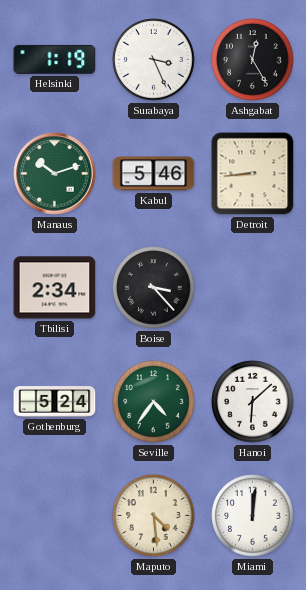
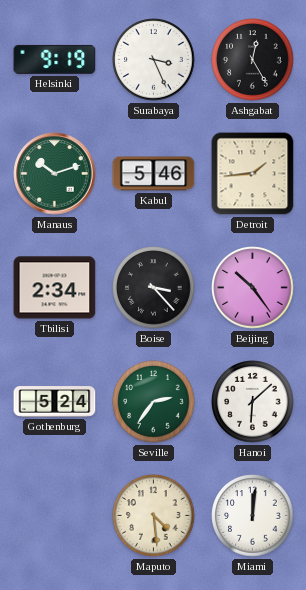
Helsinki: 1:19 -> 9:19 (55, 59)
Detroit: 8:44 -> 1:44 (253, 174)
Beijing: none -> 10:24 (253, 288)
Seville: 4:36 -> 2:36 (154, 402)
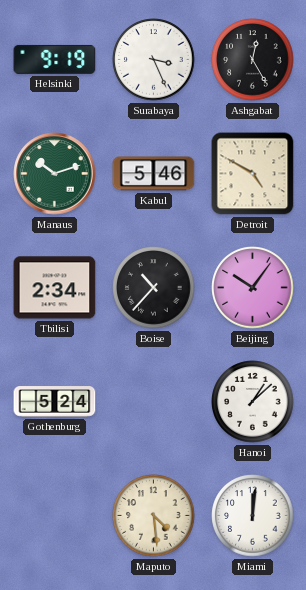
Detroit: 1:44 -> 4:50 (253, 174)
Boise: 3:23 -> 10:37 (154, 288)
Beijing: 10:24 -> 10:06 (253, 288)
Seville: 2:36 -> none (154, 402)
Hanoi: 6:08 -> 1:08 (253, 402)
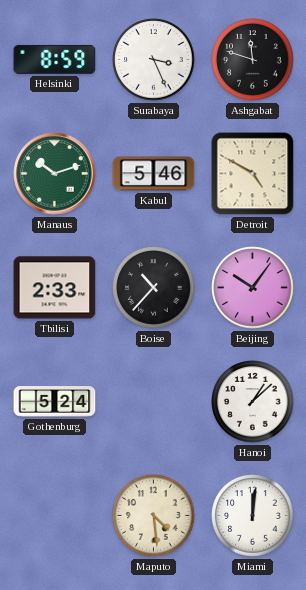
Helsinki: 9:19 -> 8:59 (55, 59)
Ashgabat: 12:25 -> 11:48 (253, 60)
Tbilisi: 2:34 -> 2:33 (55, 288)
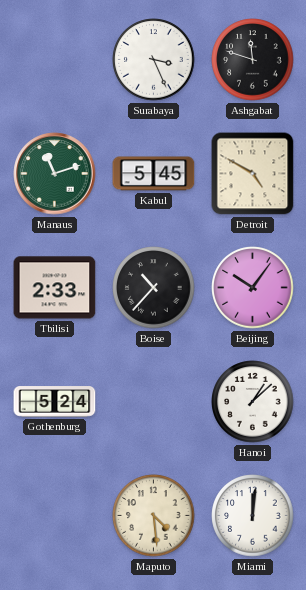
Helsinki: 8:59 -> none (55, 59)
Manaus: 10:12 -> 11:12 (55, 174)
Kabul: 5:46 -> 5:45 (154, 174)
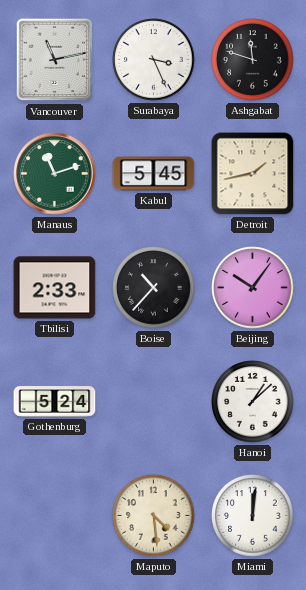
Vancouver: none -> 11:13 (55, 60)
Detroit: 4:50 -> 1:43 (253, 174)
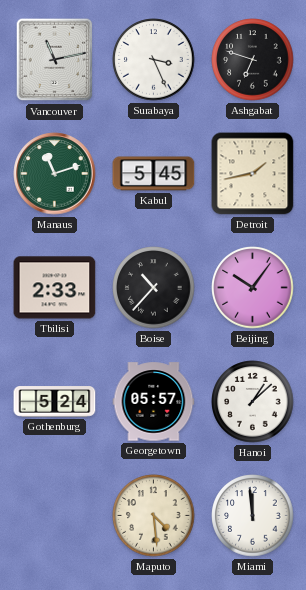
Ashgabat: 11:48 -> 6:48 (253, 60)
Georgetown: none -> 05:57 (154, 402)
Miami: 12:01 -> 11:59 (253, 516)
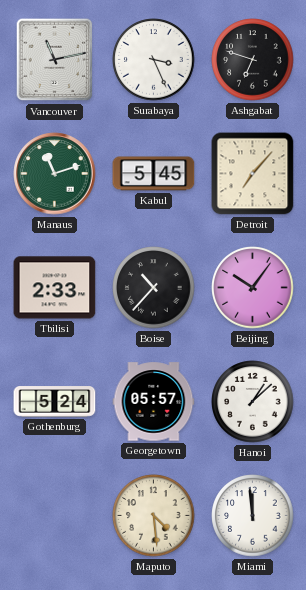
Detroit: 1:43 -> 7:07 (253, 174)
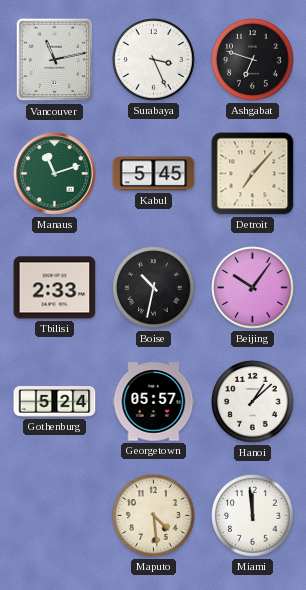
Boise: 10:37 -> 10:32 (154, 288)
